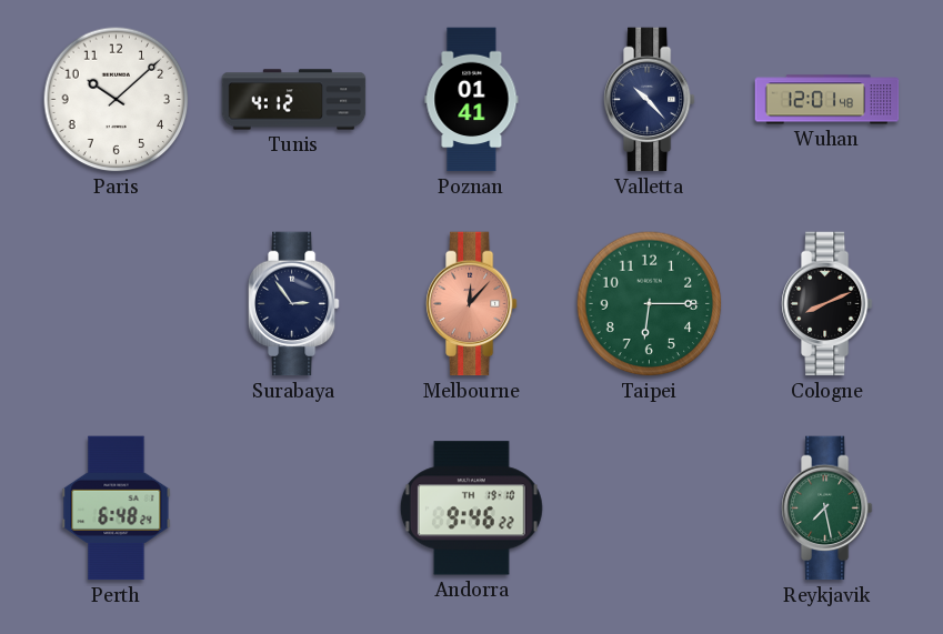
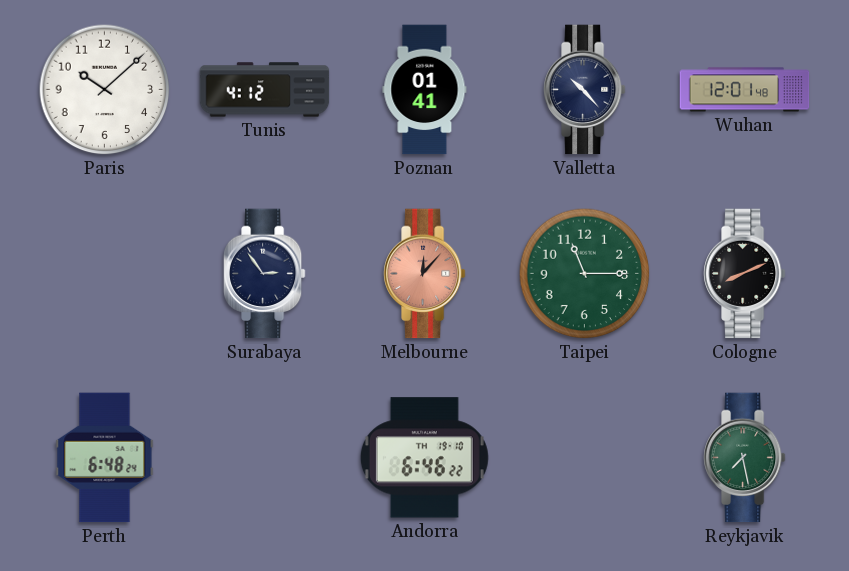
Taipei: 6:15 -> 11:15 (585, 274)
Andorra: 9:46 -> 6:46 (424, 458)
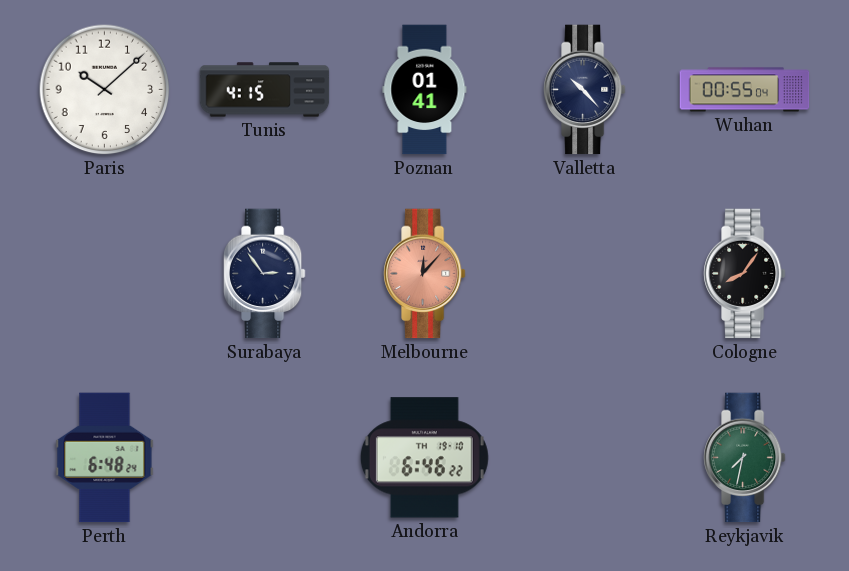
Tunis: 4:12 -> 4:15 (265, 90)
Wuhan: 12:01 -> 00:55 (745, 90)
Taipei: 11:15 -> none (585, 274)
Cologne: 8:11 -> 8:06 (744, 274)
Reykjavik: 7:28 -> 7:32 (744, 458)
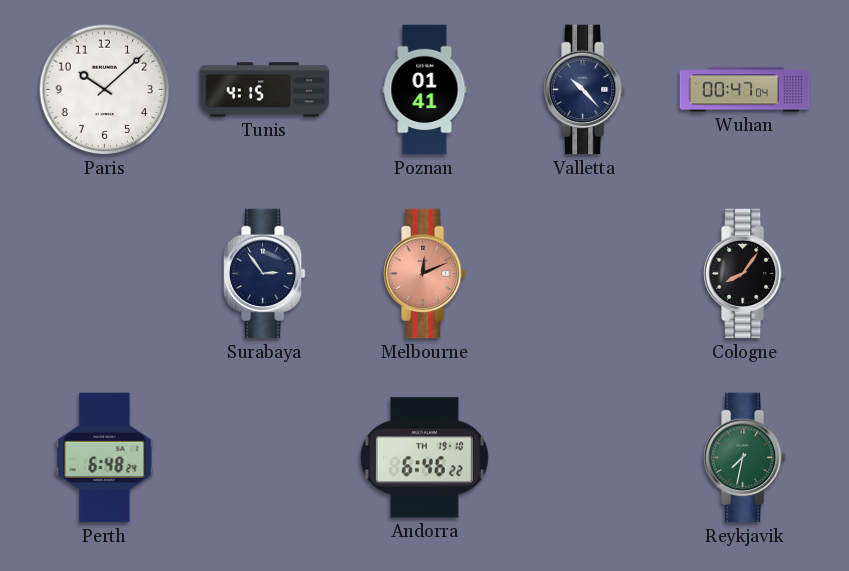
Wuhan: 00:55 -> 00:47 (745, 90)
Melbourne: 12:07 -> 12:11 (424, 274)
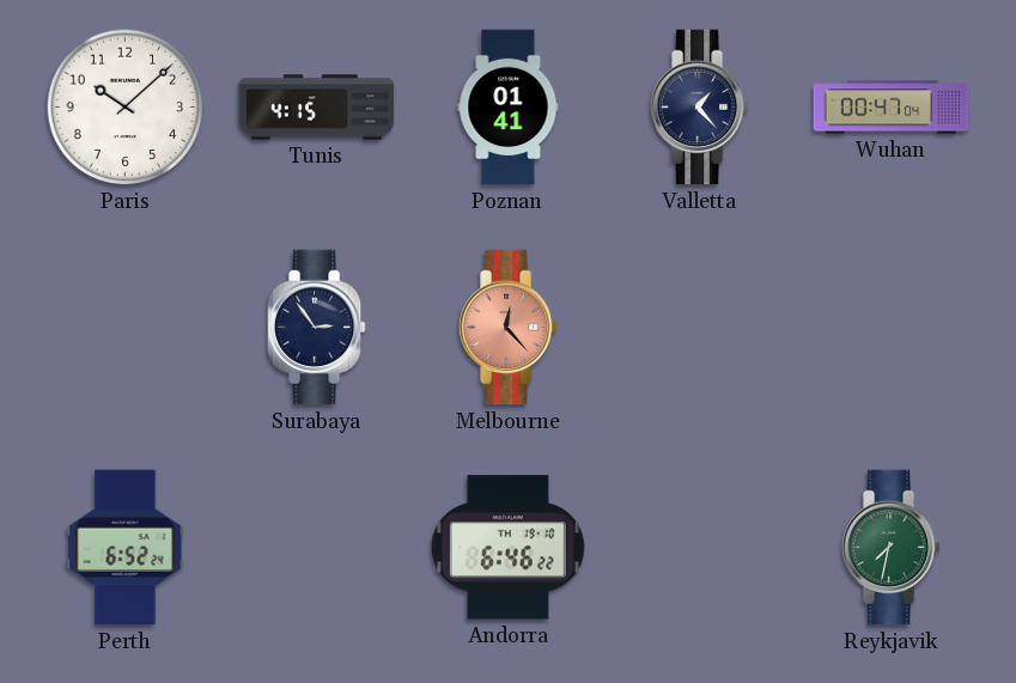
Valletta: 10:23 -> 1:23 (699, 108)
Melbourne: 12:11 -> 12:23 (507, 328)
Cologne: 8:06 -> none (744, 274)
Perth: 6:48 -> 6:52 (126, 548)
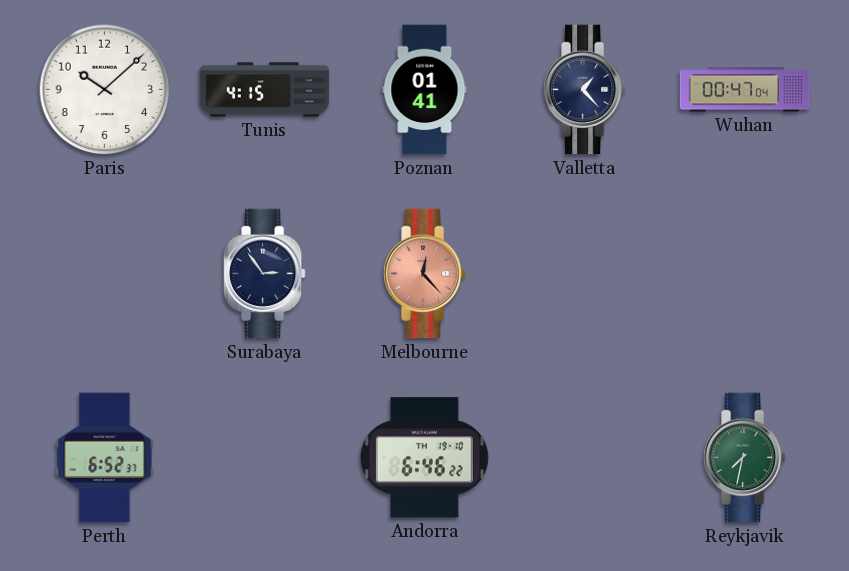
Perth: 6:52:24 -> 6:52:37 (105, 458)
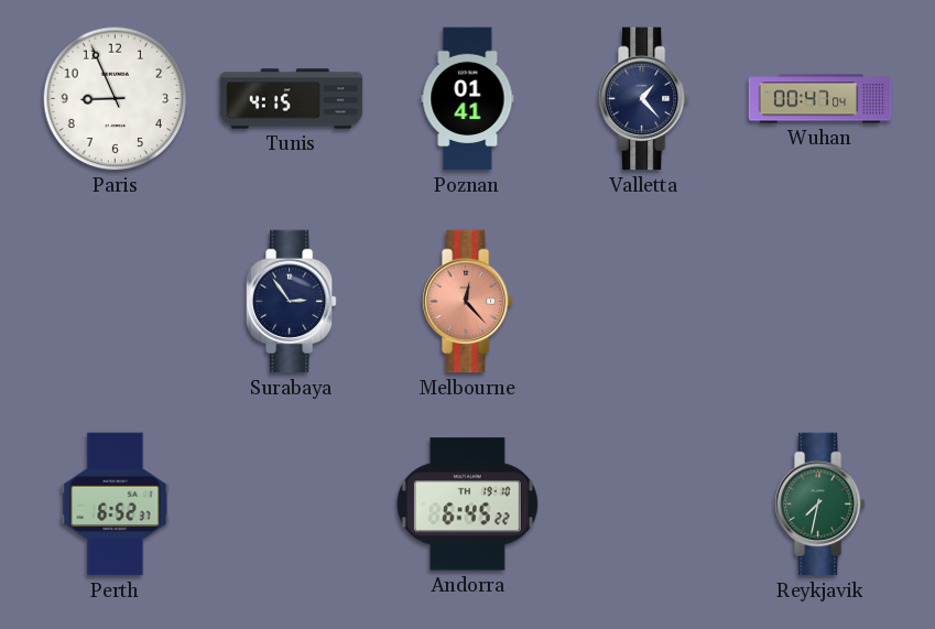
Paris: 10:08 -> 8:56 (116, 99)
Andorra: 6:46 -> 6:45 (467, 505)
